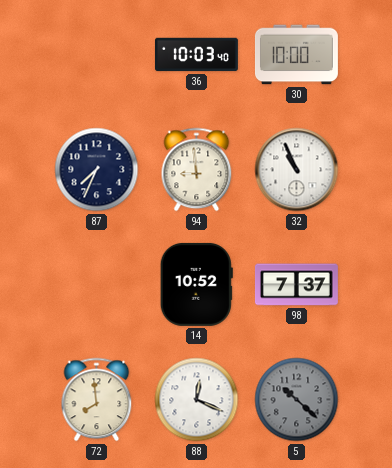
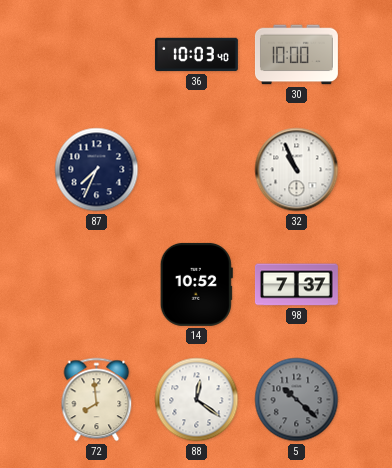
94: 8:59 -> none (197, 170)
88: 12:19 -> 12:21 (197, 400)
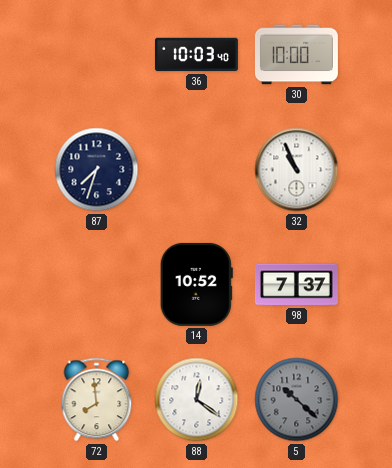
87: 7:34 -> 7:33 (97, 170)
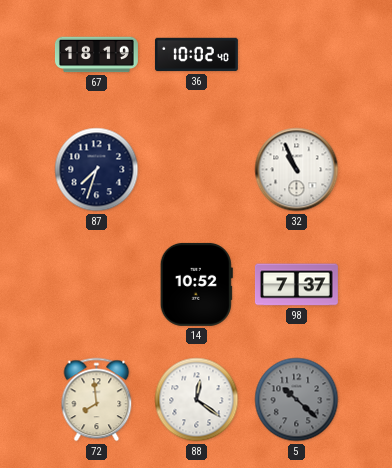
67: none -> 18:19 (96, 55)
36: 10:03 -> 10:02 (196, 55)
30: 10:00 -> none (296, 55)
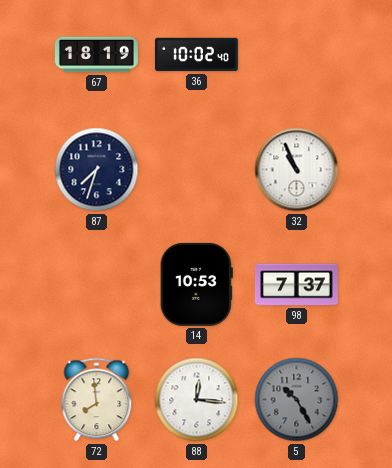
14: 10:52 -> 10:53 (196, 284)
88: 12:21 -> 12:16 (197, 400)
5: 10:22 -> 10:25 (297, 400)
